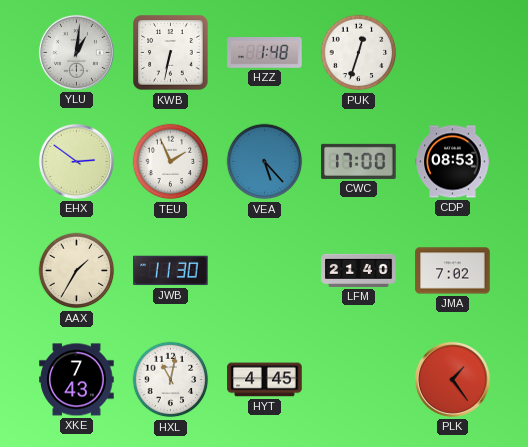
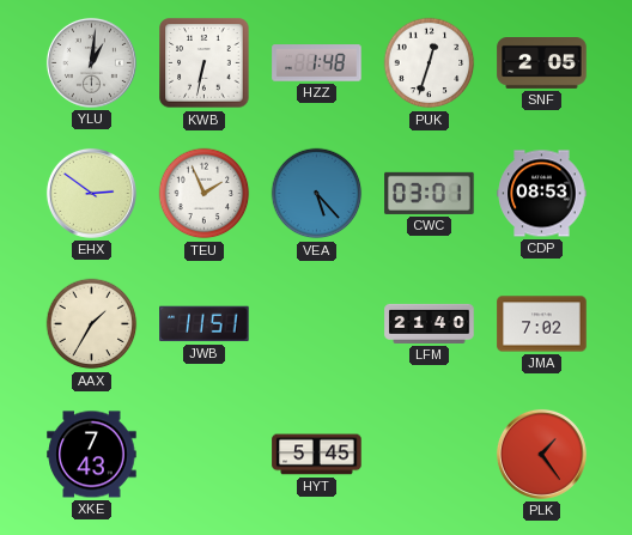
SNF: none -> 2:05 (542, 63)
CWC: 17:00 -> 03:01 (430, 193)
JWB: 11:30 -> 11:51 (205, 324)
HXL: 11:02 -> none (171, 380)
HYT: 4:45 -> 5:45 (317, 455)
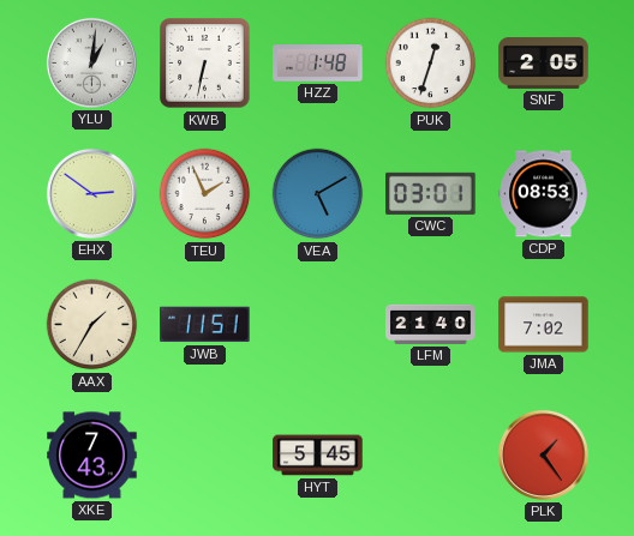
VEA: 5:23 -> 5:10 (318, 194)
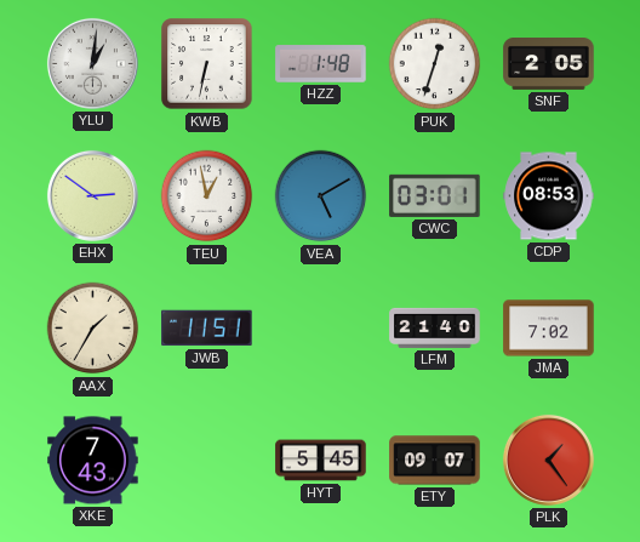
TEU: 1:56 -> 12:58 (207, 196)
ETY: none -> 09:07 (435, 461)
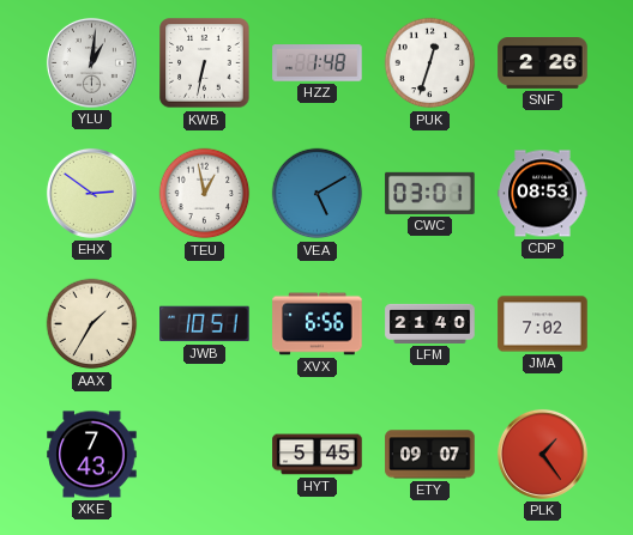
SNF: 2:05 -> 2:26 (543, 63)
JWB: 11:51 -> 10:51 (205, 324)
XVX: none -> 6:56 (318, 324)
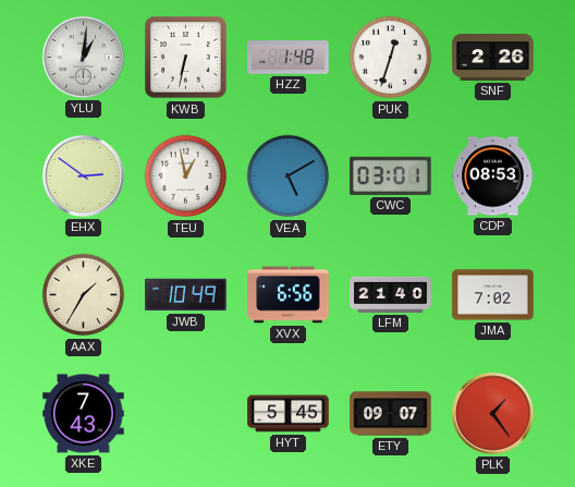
JWB: 10:51 -> 10:49 (186, 295)
